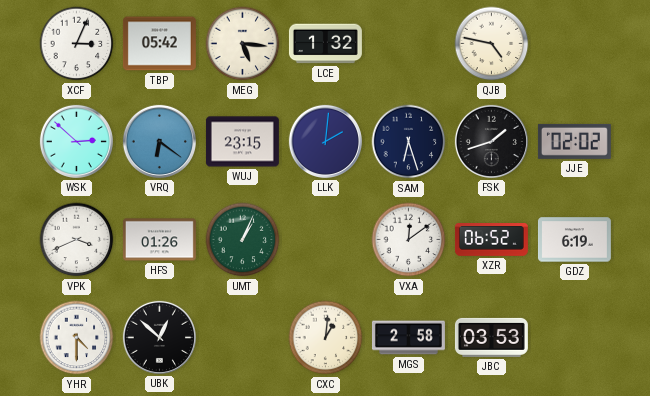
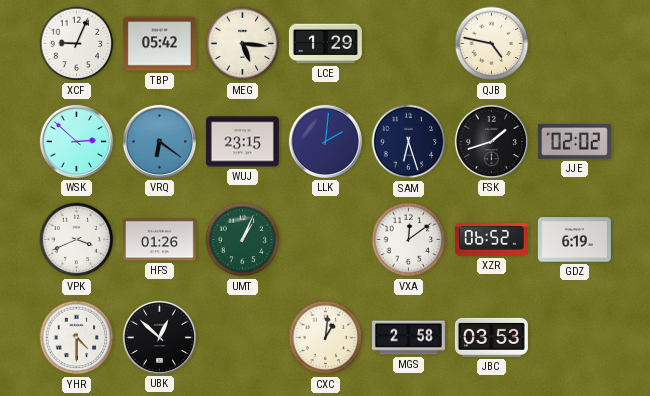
XCF: 3:04 -> 9:04 (77, 44)
LCE: 1:32 -> 1:29 (325, 44)
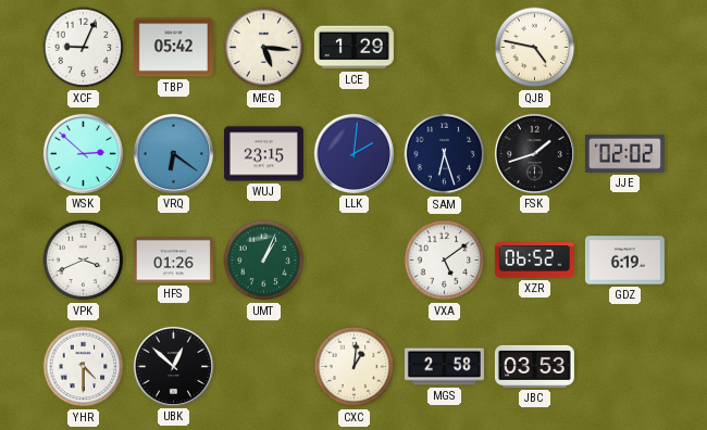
VXA: 12:09 -> 5:09 (445, 261)
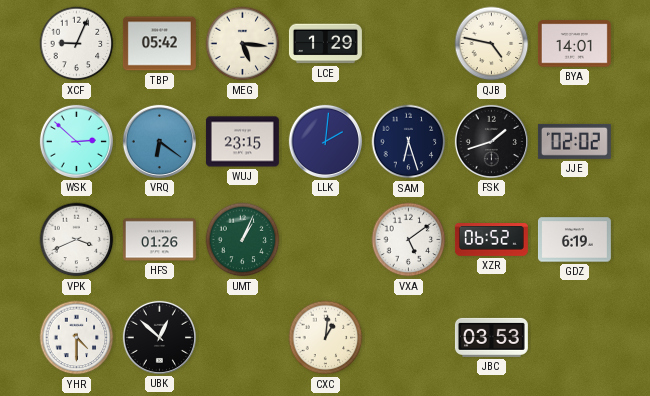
BYA: none -> 14:01 (574, 44)
MGS: 2:58 -> none (444, 367)
